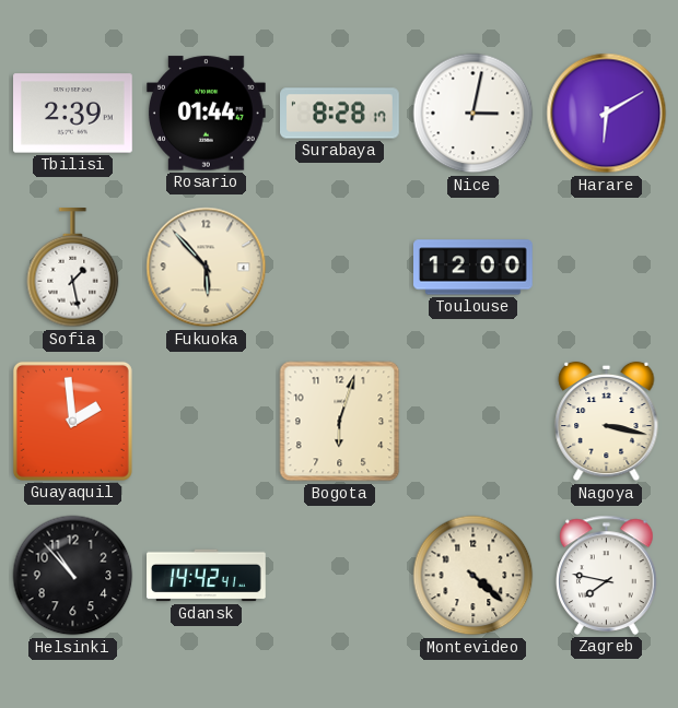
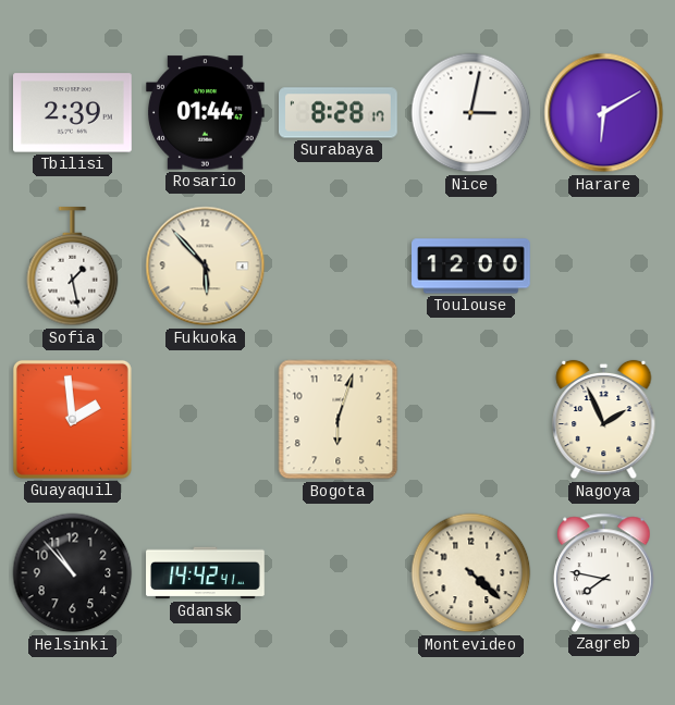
Nagoya: 3:17 -> 1:56 (604, 420)
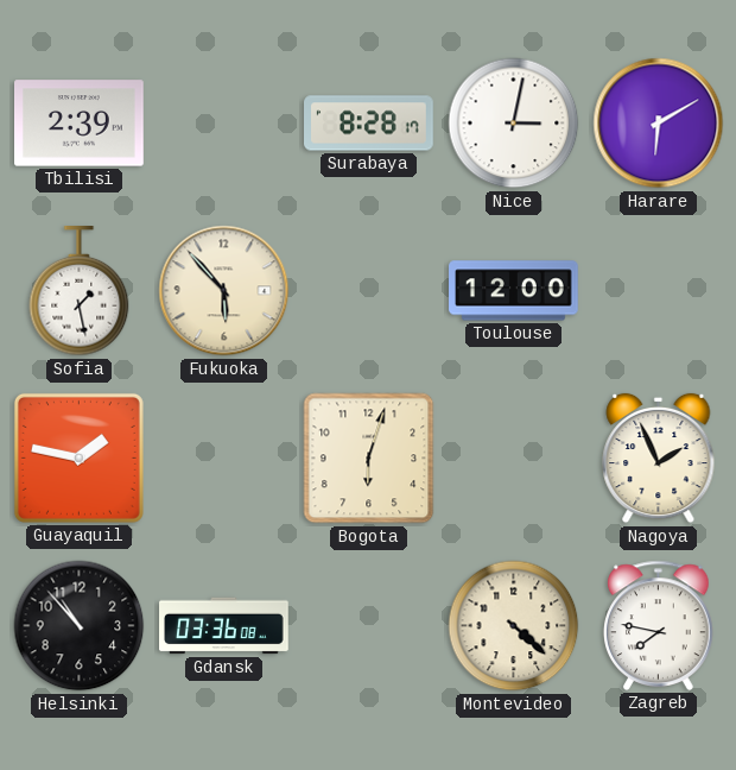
Rosario: 01:44 -> none (206, 113)
Guayaquil: 1:59 -> 1:47 (78, 457)
Gdansk: 14:42 -> 03:36 (224, 626)
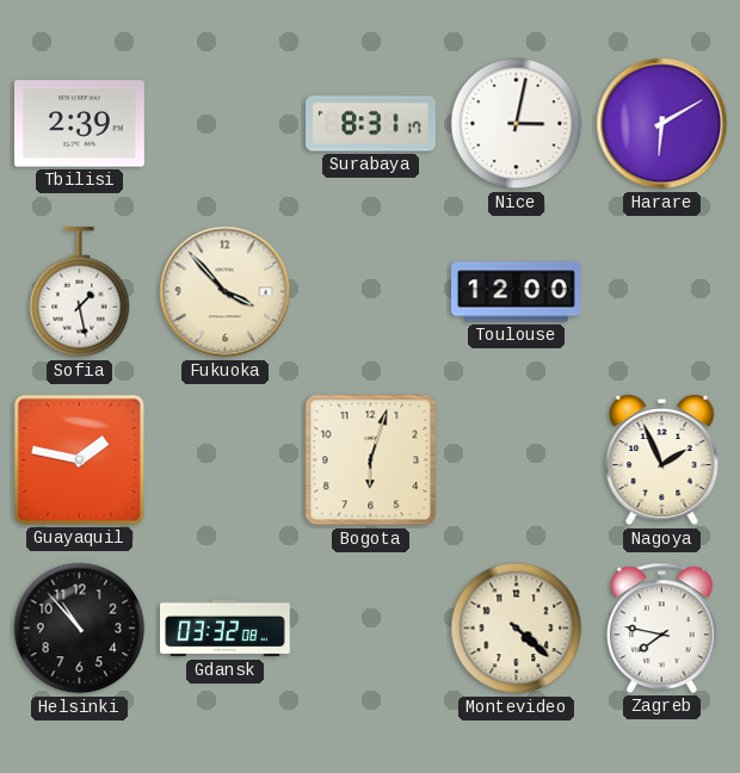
Surabaya: 8:28 -> 8:31 (371, 124)
Fukuoka: 5:53 -> 3:53 (226, 292)
Gdansk: 03:36 -> 03:32 (226, 629)
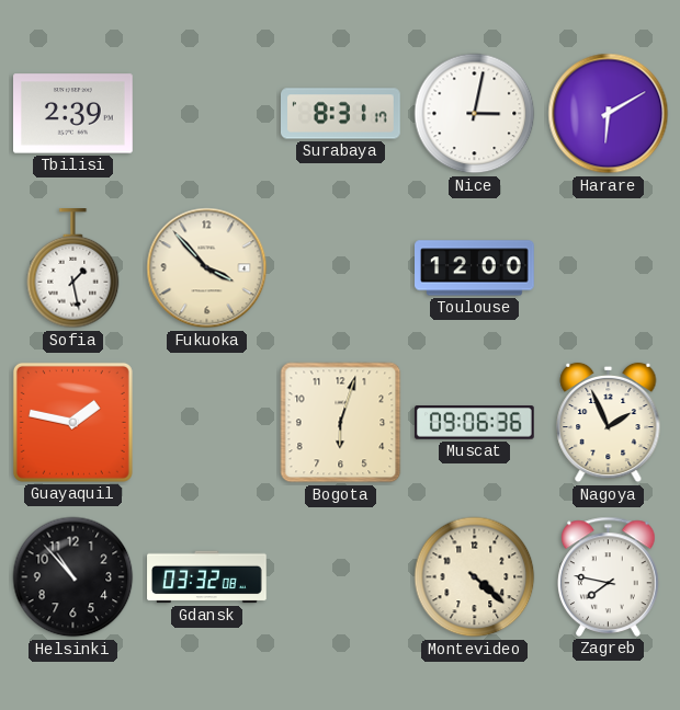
Muscat: none -> 09:06 (474, 423)
